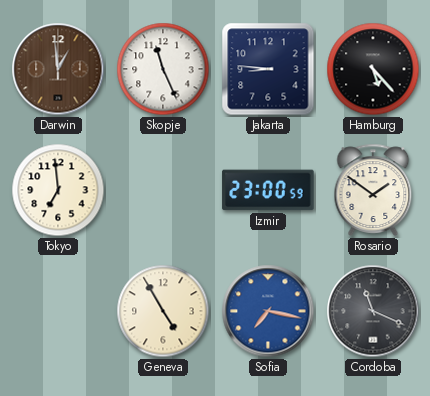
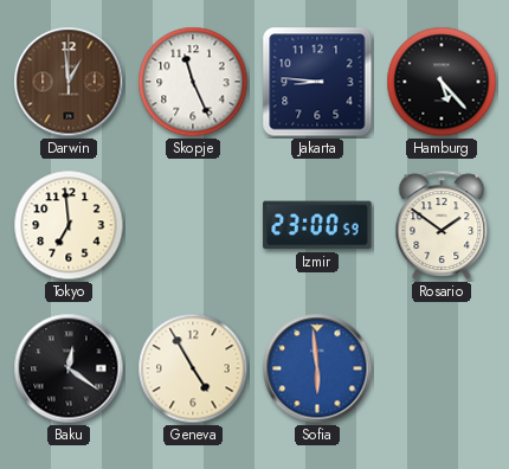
Baku: none -> 12:21 (69, 368)
Sofia: 7:17 -> 5:59 (317, 368)
Cordoba: 11:19 -> none (373, 311)
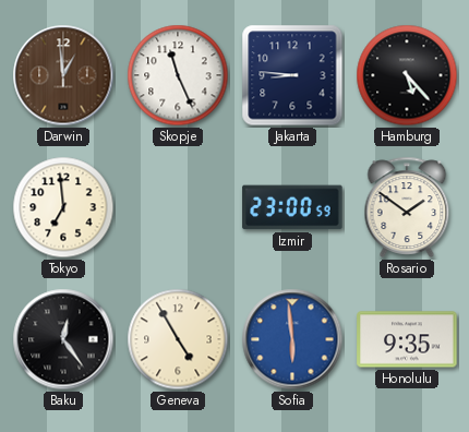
Baku: 12:21 -> 12:24 (63, 339)
Honolulu: none -> 9:35 (407, 339)
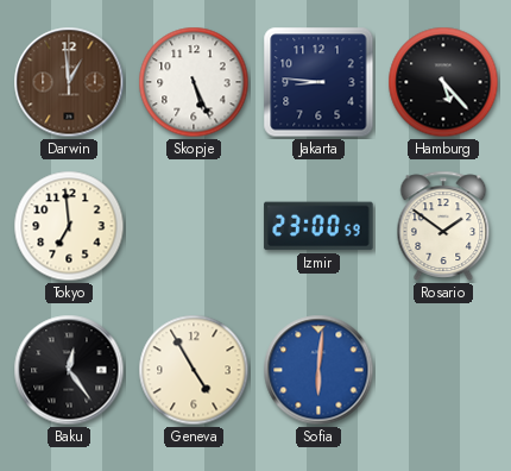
Skopje: 11:26 -> 5:26 (194, 82)
Sofia: 5:59 -> 6:01 (318, 370)
Honolulu: 9:35 -> none (407, 339)
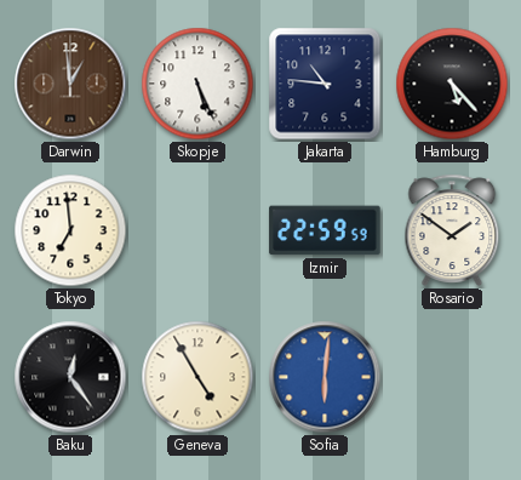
Jakarta: 8:46 -> 10:46 (325, 84)
Izmir: 23:00 -> 22:59 (325, 230)
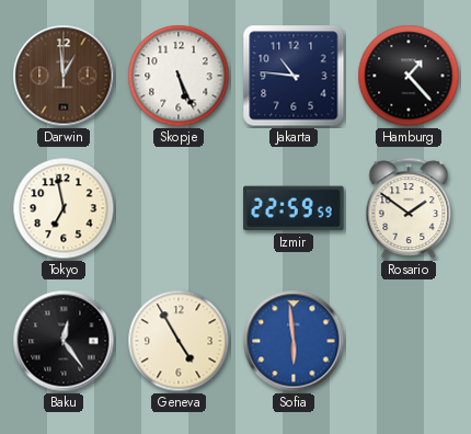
Hamburg: 5:23 -> 1:23 (409, 76)
Tokyo: 6:59 -> 6:58 (64, 208)
Sofia: 6:01 -> 5:59 (294, 341)
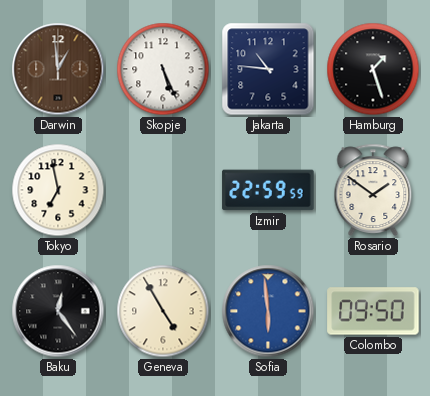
Hamburg: 1:23 -> 1:27 (373, 69)
Colombo: none -> 09:50 (373, 311)
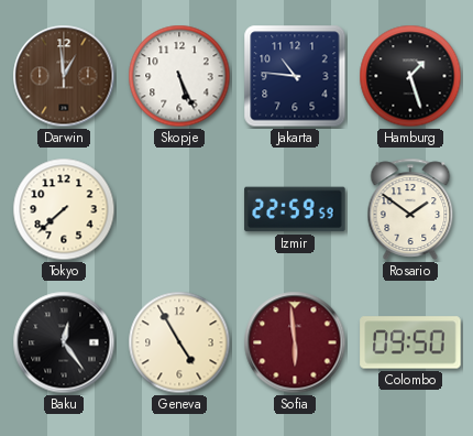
Tokyo: 6:58 -> 7:38 (64, 209)
Sofia dial: blue -> burgundy (295, 342)
